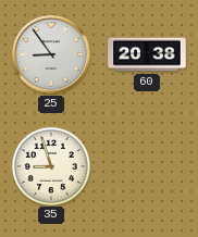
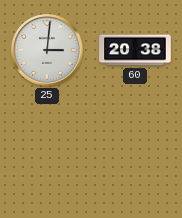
25: 8:54 -> 3:01 (47, 50)
35: 8:57 -> none (50, 165)
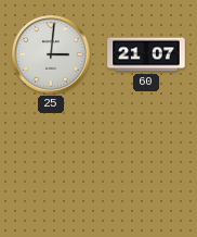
60: 20:38 -> 21:07 (146, 54)
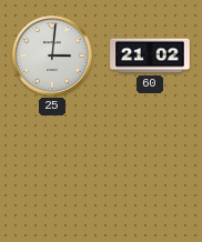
60: 21:07 -> 21:02 (150, 56)
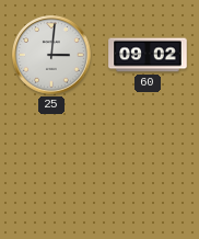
60: 21:02 -> 09:02 (148, 55)
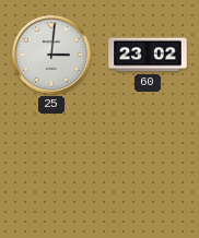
60: 09:02 -> 23:02 (148, 55)
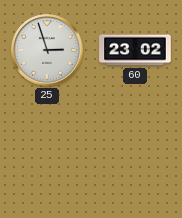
25: 3:01 -> 2:57 (47, 50)
